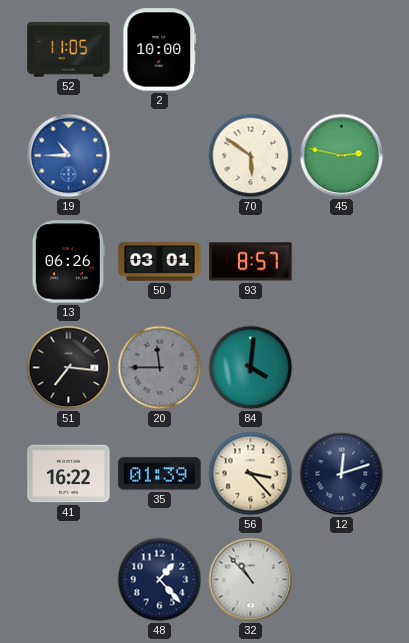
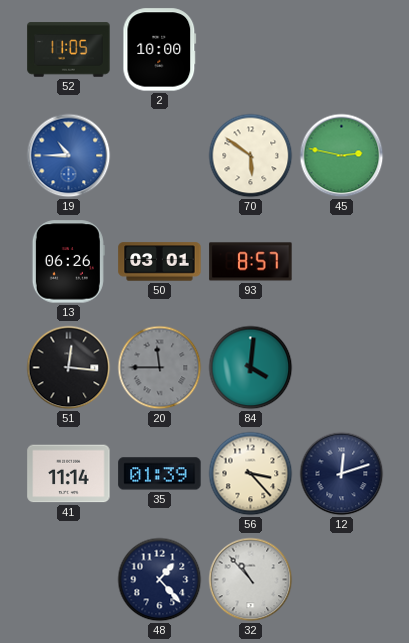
51: 7:16 -> 12:16 (69, 368)
41: 16:22 -> 11:14 (69, 474)
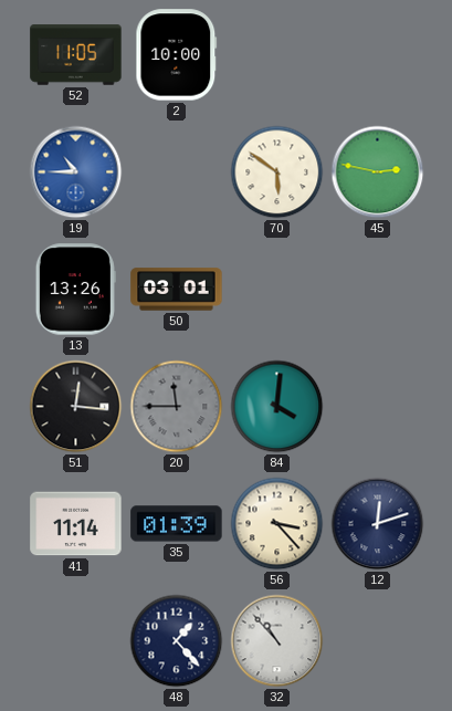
13: 06:26 -> 13:26 (75, 290)
93: 8:57 -> none (251, 262)
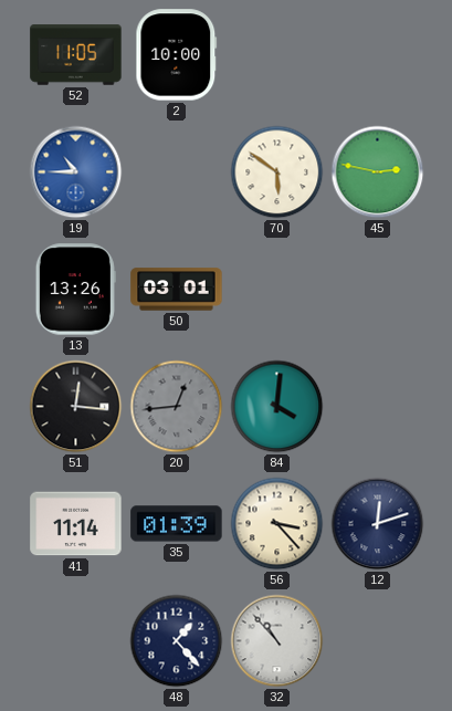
20: 11:45 -> 12:44 (177, 407)
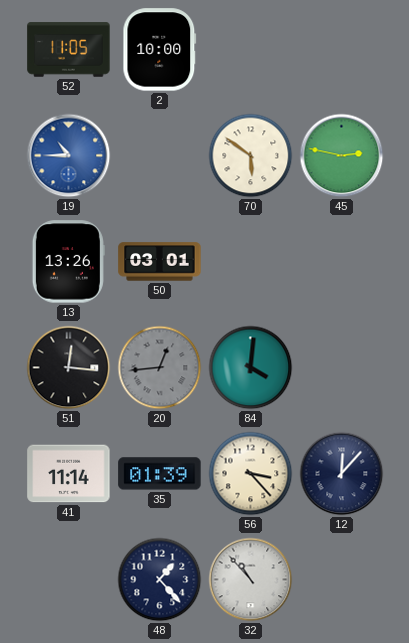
12: 12:12 -> 12:07 (342, 474)
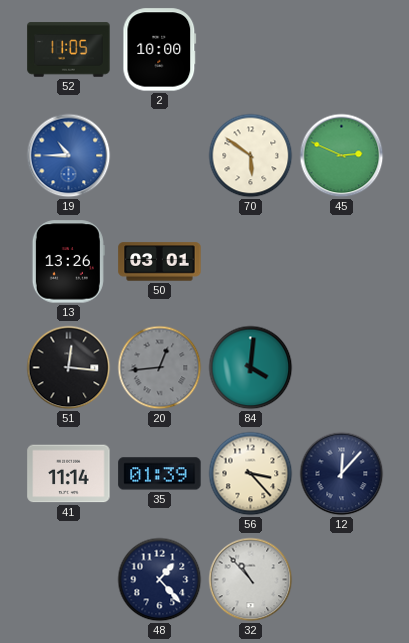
45: 2:47 -> 2:49 (342, 156)
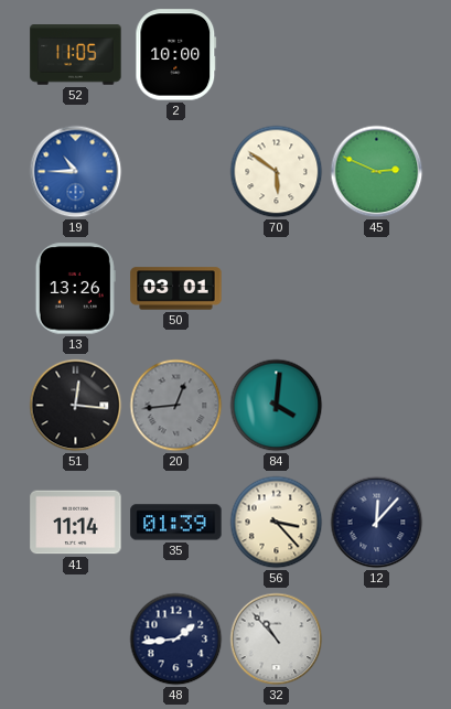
48: 1:23 -> 1:44 (176, 640)
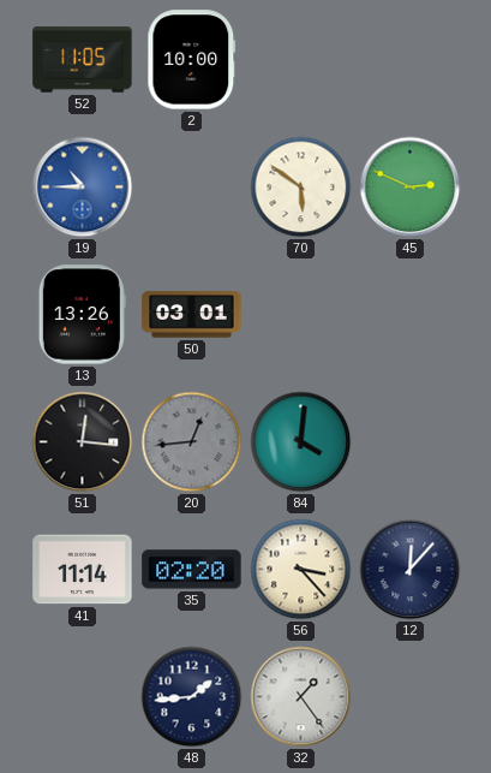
35: 01:39 -> 02:20 (192, 570)
32: 10:53 -> 1:24 (301, 697)
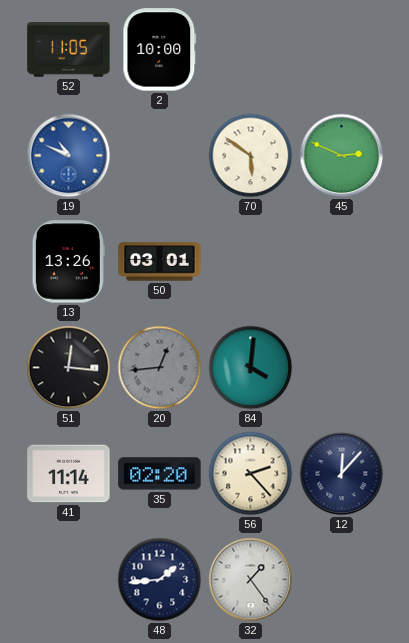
19: 10:45 -> 10:49 (69, 156)
56: 3:23 -> 2:23 (251, 474)
